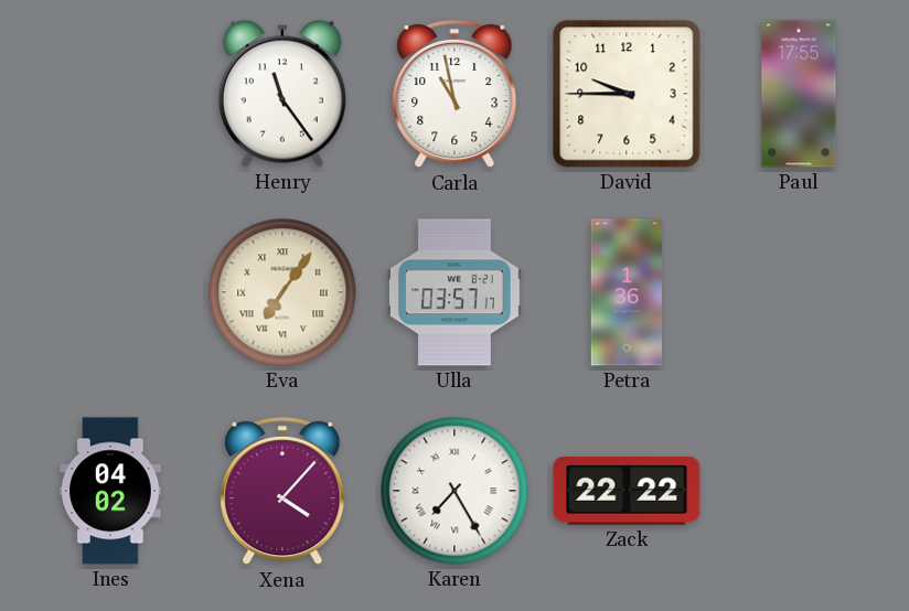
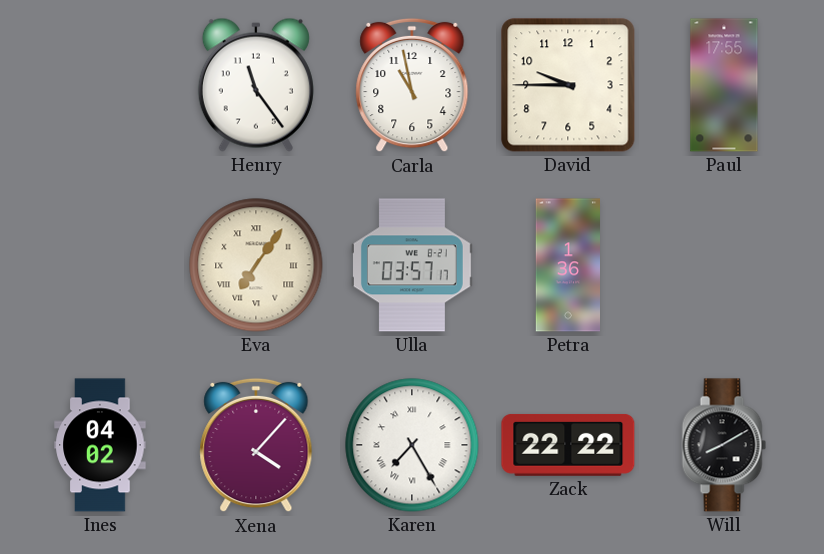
Will: none -> 8:10 (724, 445)
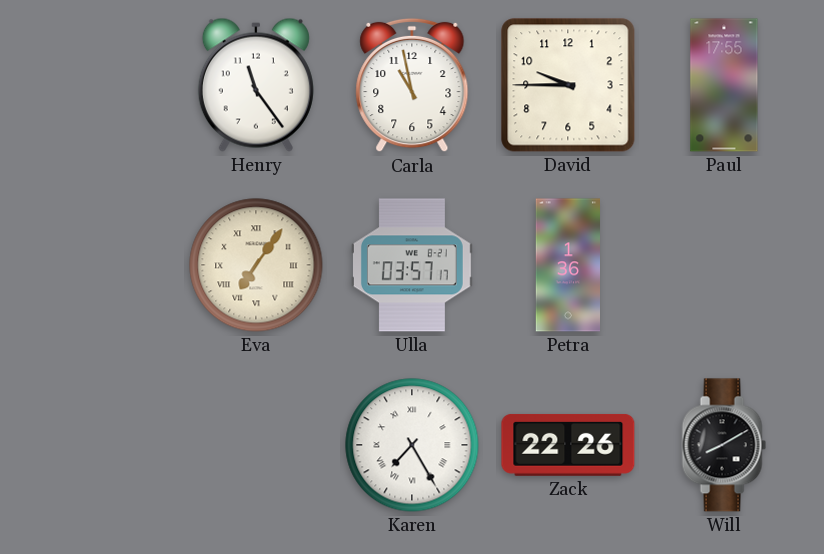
Ines: 04:02 -> none (100, 445)
Xena: 4:07 -> none (256, 445)
Zack: 22:22 -> 22:26 (568, 445)
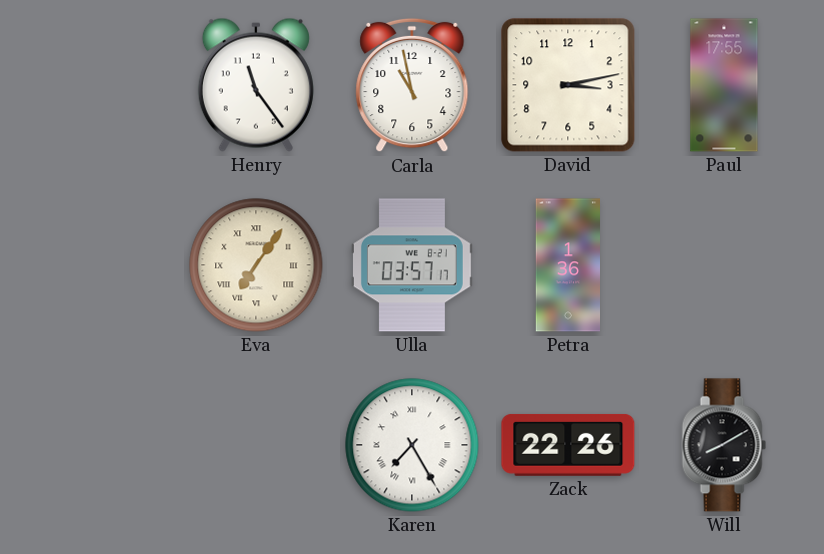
David: 9:45 -> 3:13 (568, 85)
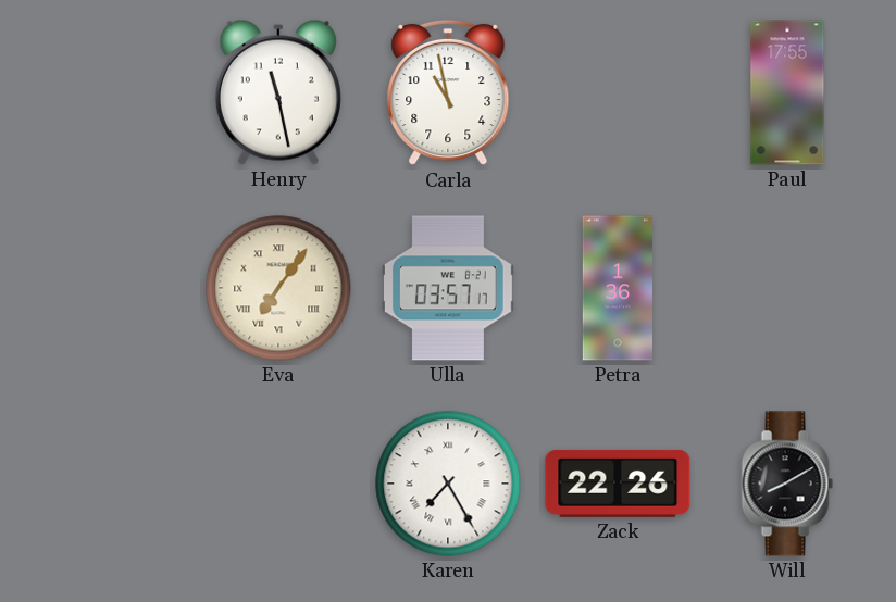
Henry: 11:24 -> 11:28 (278, 92)
David: 3:13 -> none (568, 85)
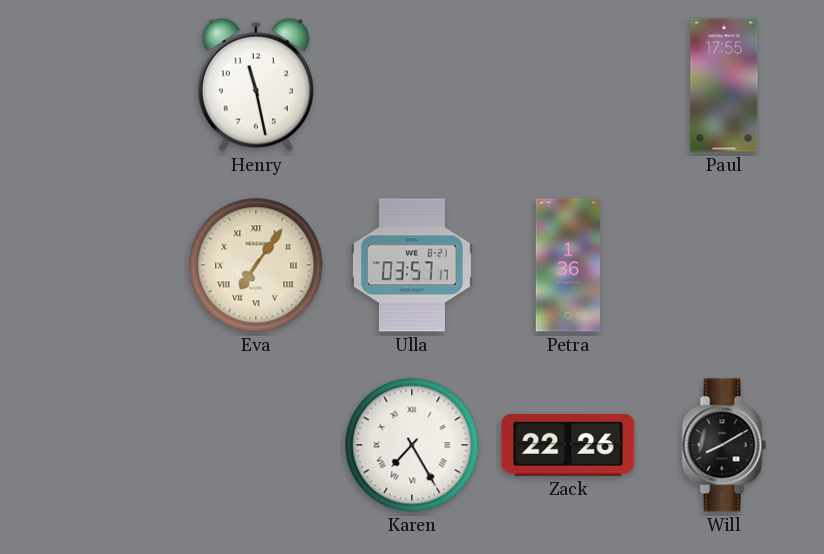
Carla: 10:58 -> none (448, 92)
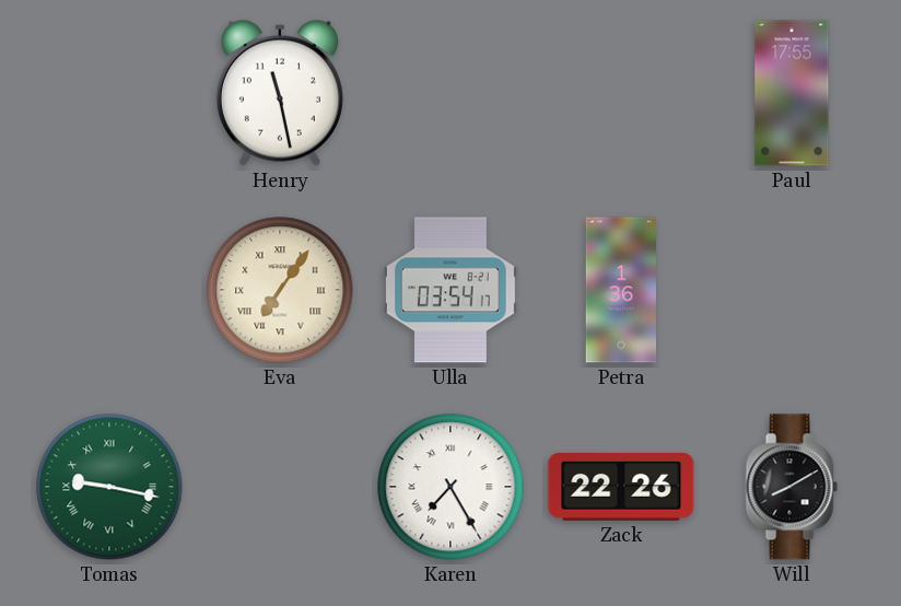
Ulla: 03:57 -> 03:54 (450, 290)
Tomas: none -> 9:17 (109, 487)
